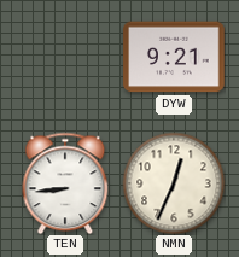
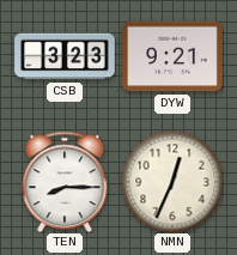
CSB: none -> 3:23 (65, 56)
TEN: 8:44 -> 8:15 (65, 182)
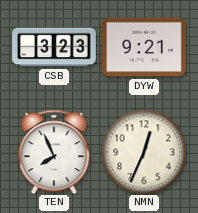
TEN: 8:15 -> 7:56 (54, 152)
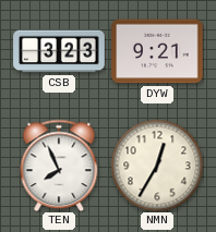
NMN: 12:34 -> 12:35 (157, 166)
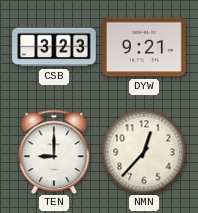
TEN: 7:56 -> 9:00 (54, 152)
NMN: 12:35 -> 12:37 (144, 152)
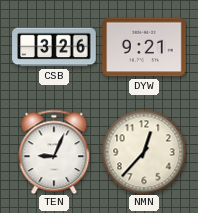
CSB: 3:23 -> 3:26 (54, 47)
TEN: 9:00 -> 9:04 (54, 152)
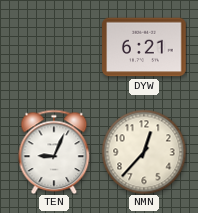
CSB: 3:26 -> none (54, 47)
DYW: 9:21 -> 6:21 (144, 47)
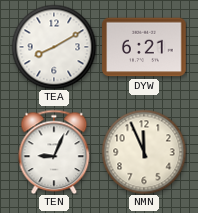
TEA: none -> 8:10 (54, 47)
NMN: 12:37 -> 11:56 (144, 152)
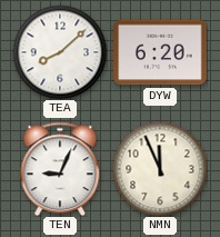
TEA: 8:10 -> 8:08 (60, 52)
DYW: 6:21 -> 6:20 (160, 52)
